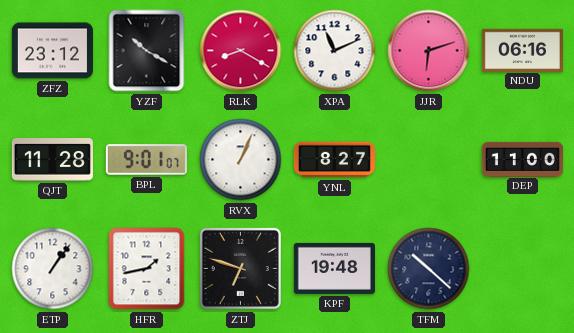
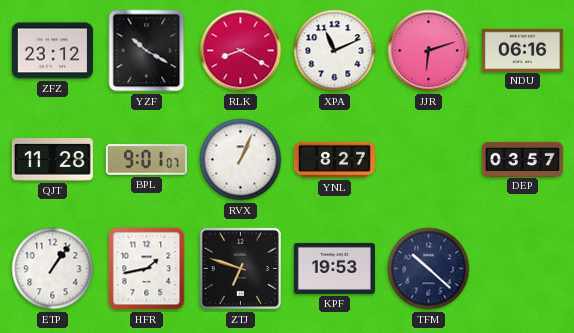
DEP: 11:00 -> 03:57 (522, 159)
KPF: 19:48 -> 19:53 (334, 268)
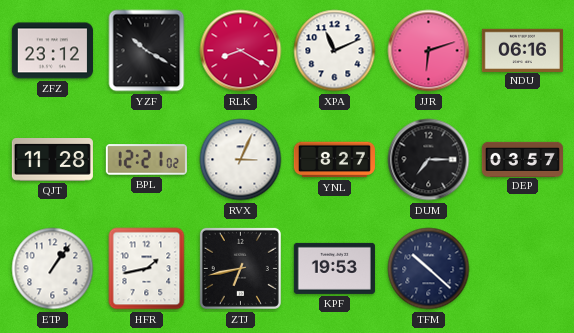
BPL: 9:01 -> 12:21 (146, 160)
RVX: 1:04 -> 3:04 (241, 160)
DUM: none -> 7:15 (429, 160)
ZTJ: 6:48 -> 6:43 (240, 268)
